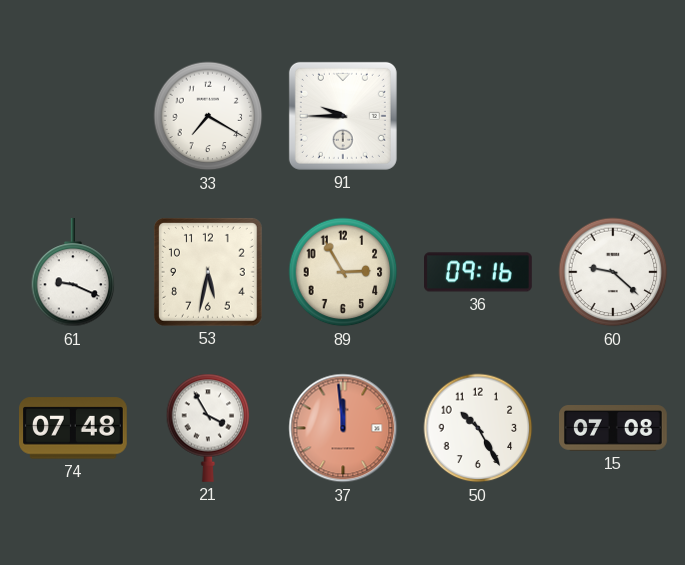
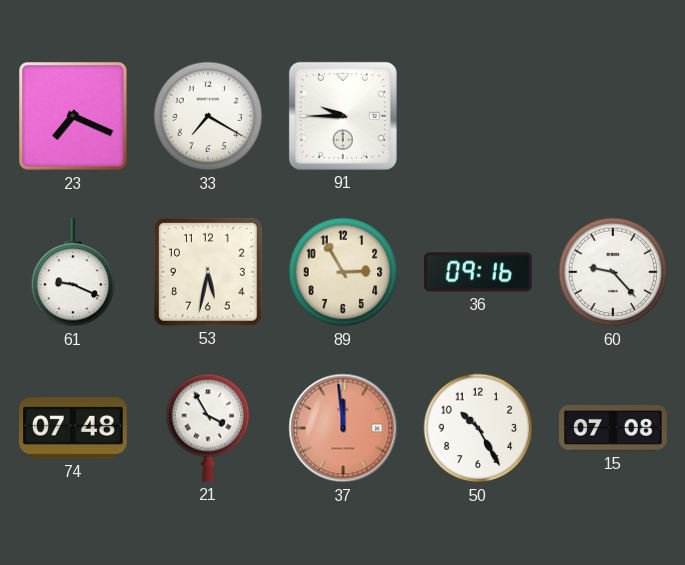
23: none -> 7:19 (73, 116)
60: 9:22 -> 9:23 (613, 272)
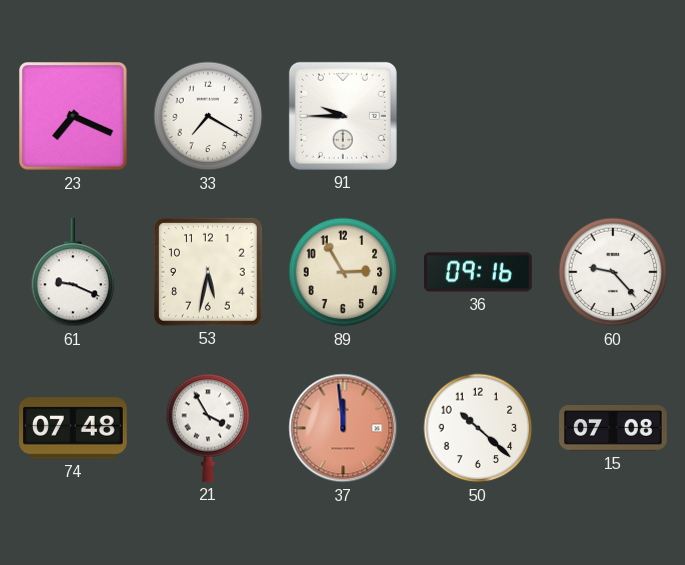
50: 10:25 -> 10:22 (478, 428)
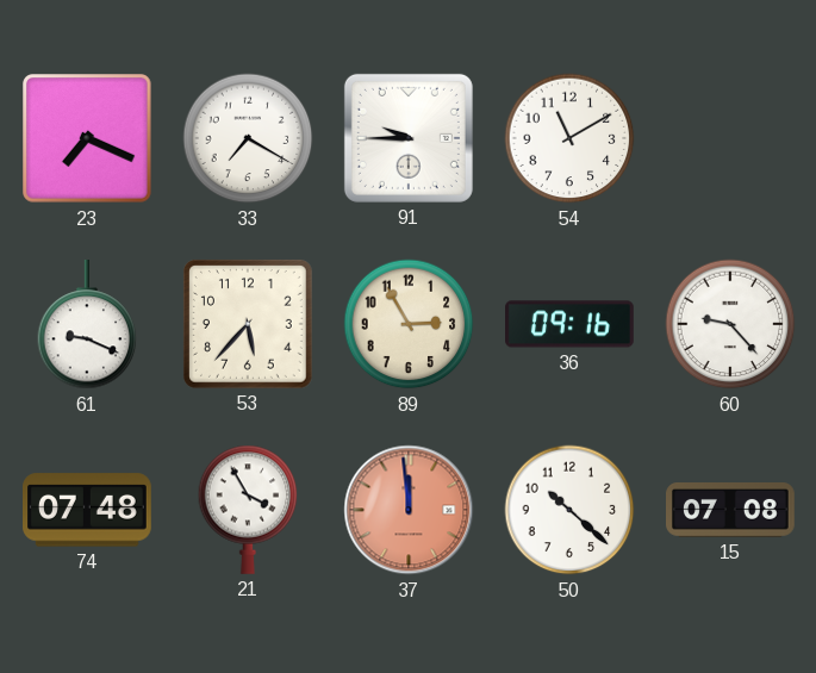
54: none -> 11:10 (569, 138)
53: 5:32 -> 5:37 (248, 324)
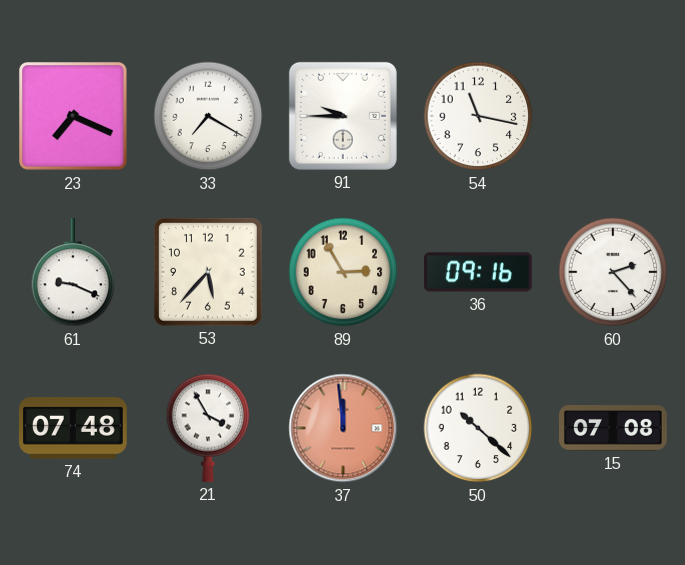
54: 11:10 -> 11:17 (478, 116)
60: 9:23 -> 2:23 (613, 272)
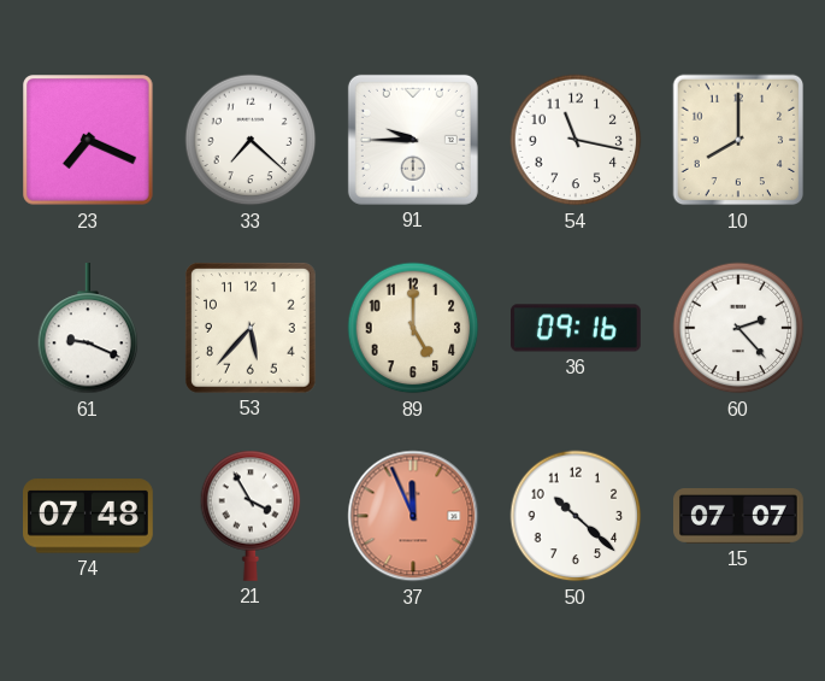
33: 7:20 -> 7:22 (251, 140)
10: none -> 8:00 (738, 140)
89: 2:55 -> 5:00 (413, 328)
37: 11:59 -> 11:56 (413, 516)
15: 07:08 -> 07:07 (739, 517)
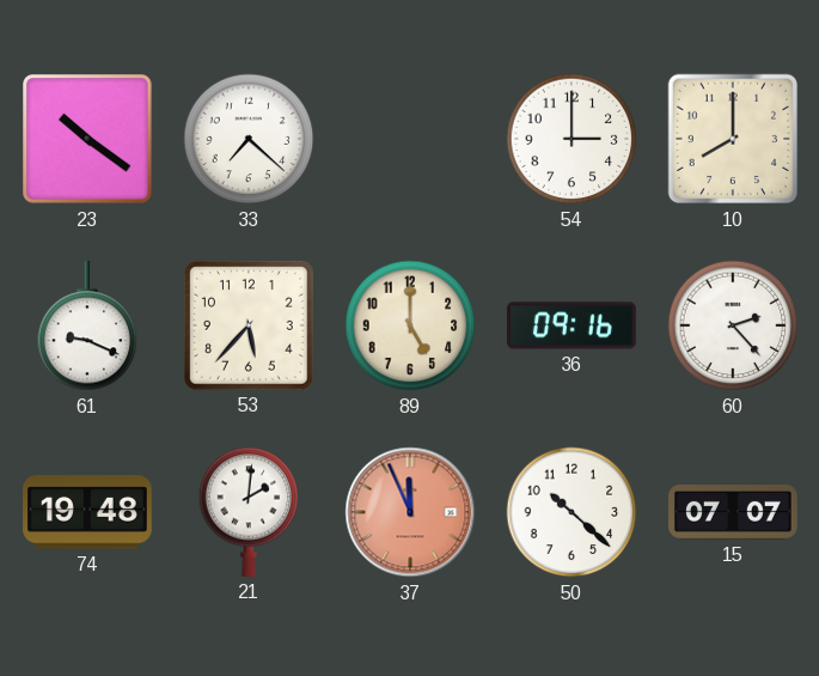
23: 7:19 -> 10:21 (87, 139)
91: 9:45 -> none (413, 140)
54: 11:17 -> 3:00 (572, 139)
74: 07:48 -> 19:48 (88, 512)
21: 3:55 -> 2:01 (249, 512)
